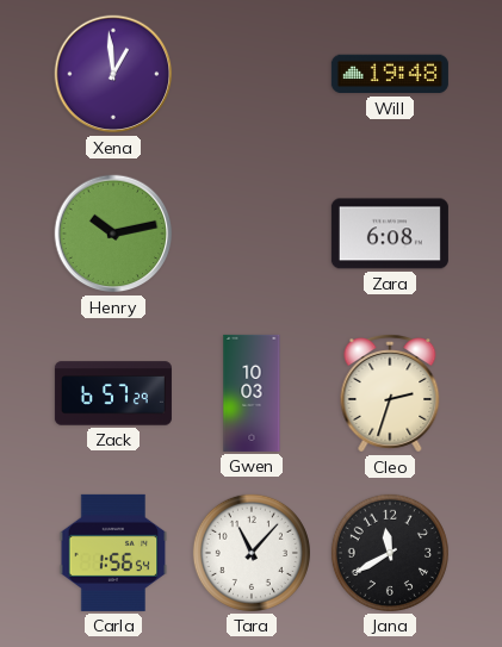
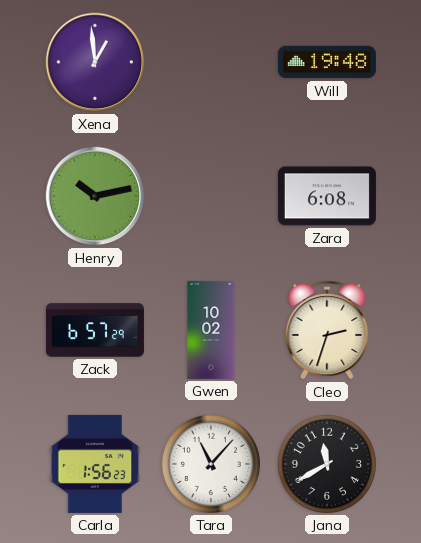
Gwen: 10:03 -> 10:02 (211, 330)
Carla: 1:56:54 -> 1:56:23 (95, 464)
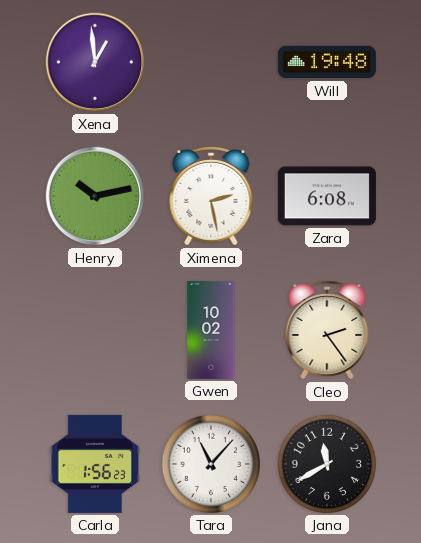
Ximena: none -> 2:28 (211, 197)
Zack: 6:57 -> none (95, 330)
Cleo: 2:33 -> 2:24 (327, 331)
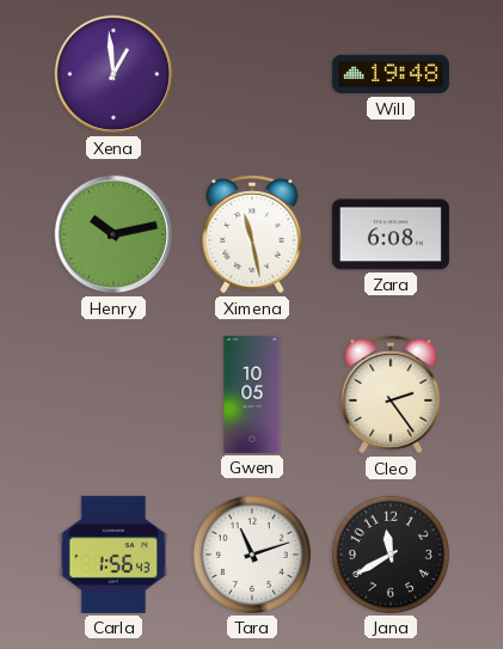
Ximena: 2:28 -> 11:28 (252, 235)
Gwen: 10:02 -> 10:05 (252, 394)
Carla: 1:56:23 -> 1:56:43 (114, 555)
Tara: 11:07 -> 11:12 (252, 555)
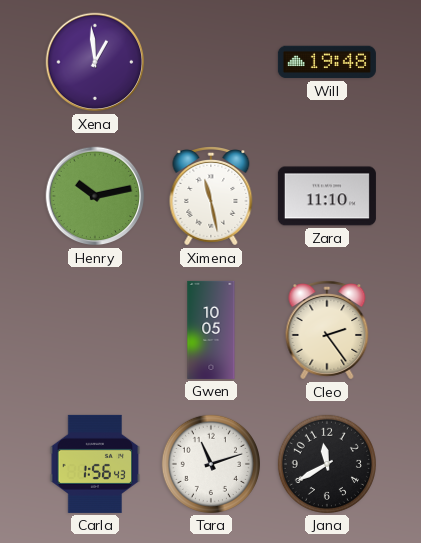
Zara: 6:08 -> 11:10 (327, 196)
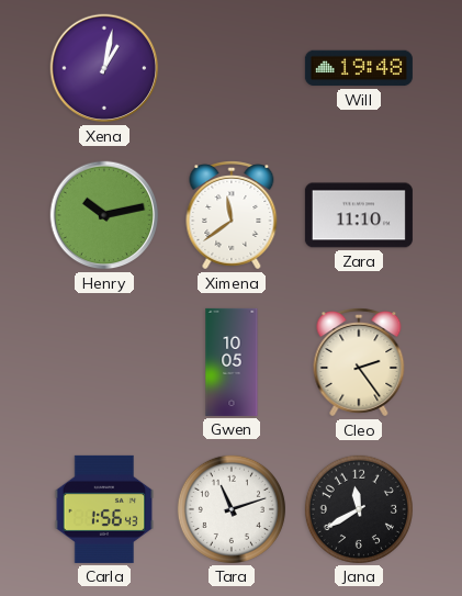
Xena: 12:59 -> 1:02 (104, 68)
Ximena: 11:28 -> 11:39 (232, 216)
